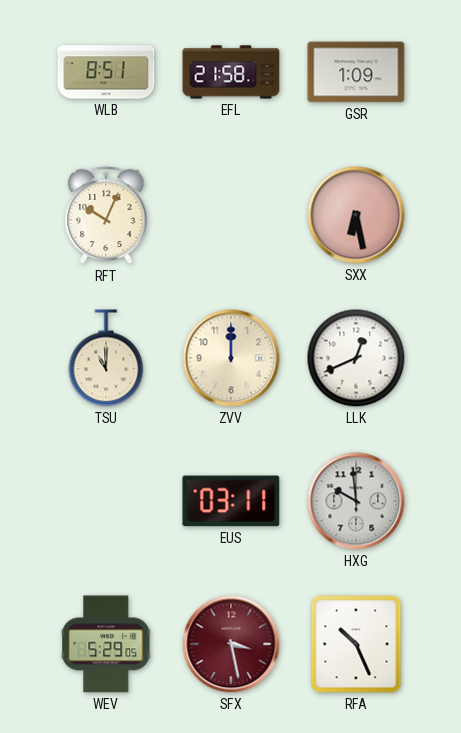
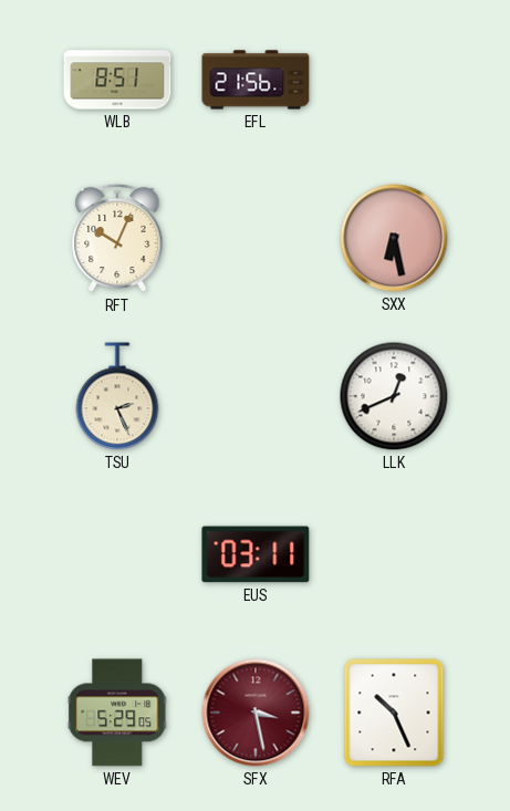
EFL: 21:58 -> 21:56 (256, 80)
GSR: 1:09 -> none (356, 72)
TSU: 11:00 -> 2:26 (117, 396)
ZVV: 12:00 -> none (231, 358)
HXG: 9:59 -> none (356, 501)
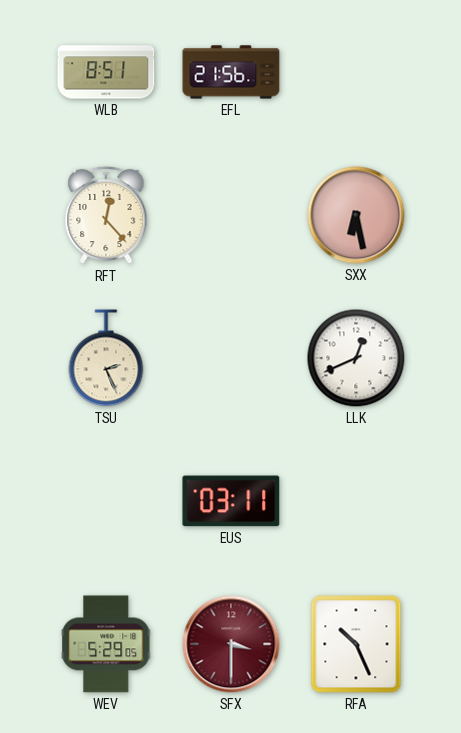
RFT: 10:04 -> 12:23 (106, 215)
SFX: 3:28 -> 3:30 (231, 644)
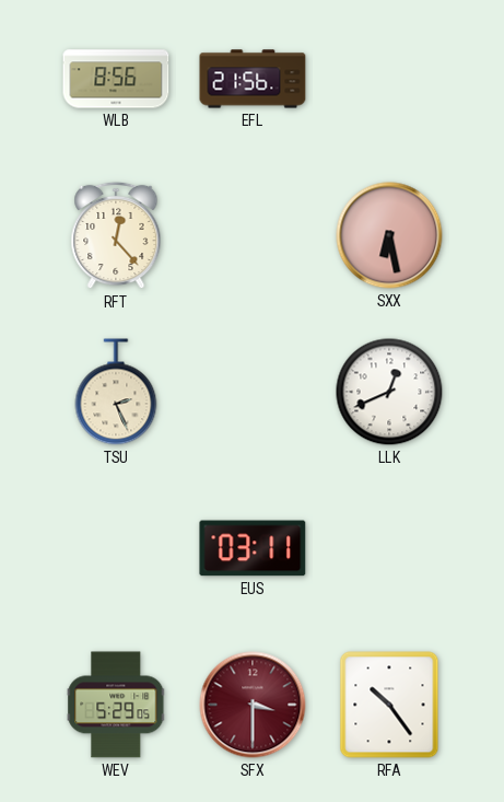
WLB: 8:51 -> 8:56 (116, 79)
RFA: 10:26 -> 10:24 (389, 705)
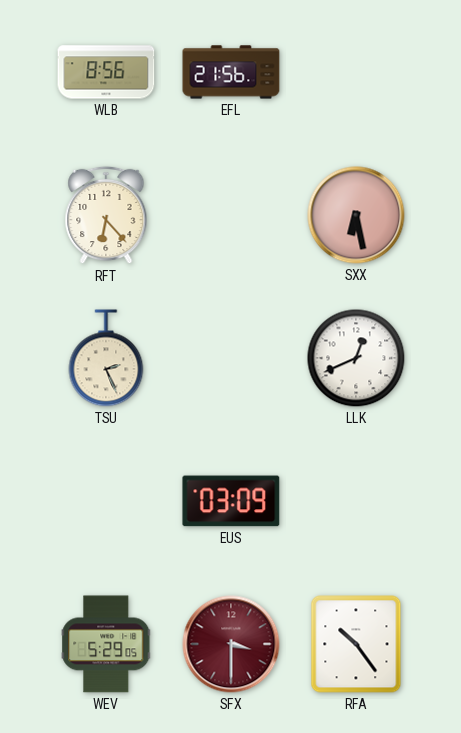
RFT: 12:23 -> 6:23 (106, 215)
EUS: 03:11 -> 03:09 (231, 501)
